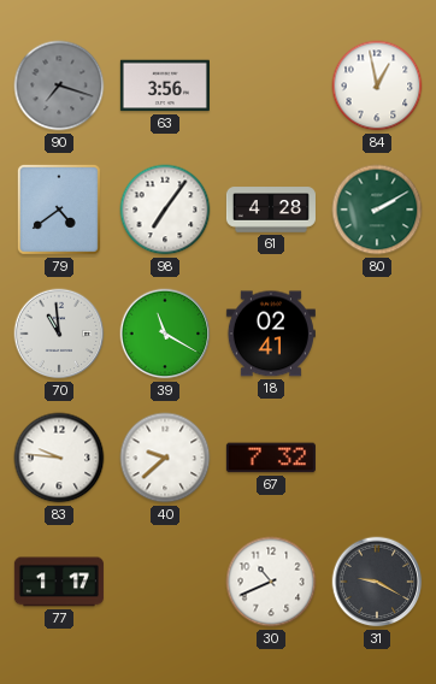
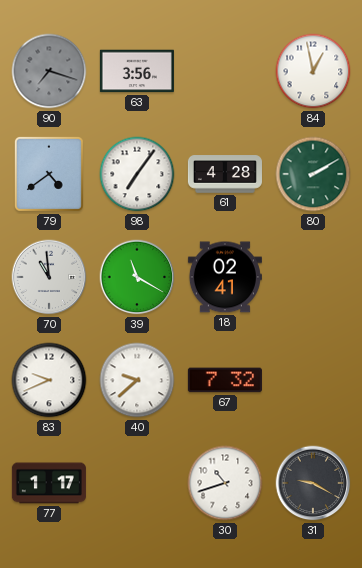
83: 9:46 -> 9:41 (49, 380)
30: 10:41 -> 10:42 (225, 483)
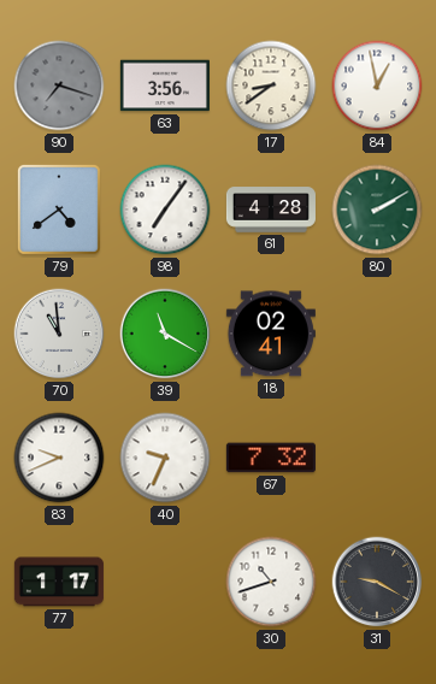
17: none -> 8:39 (271, 85)
40: 9:38 -> 9:34 (165, 458)
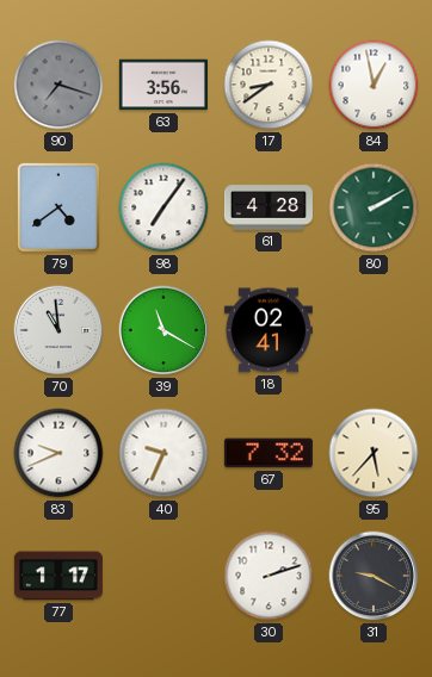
95: none -> 5:37 (374, 453)
30: 10:42 -> 2:12 (269, 576)
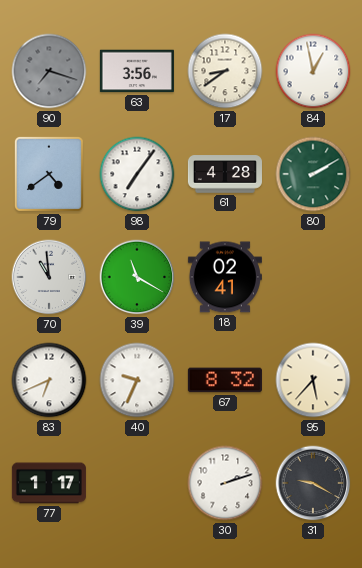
83: 9:41 -> 6:41 (49, 380)
67: 7:32 -> 8:32 (225, 380)
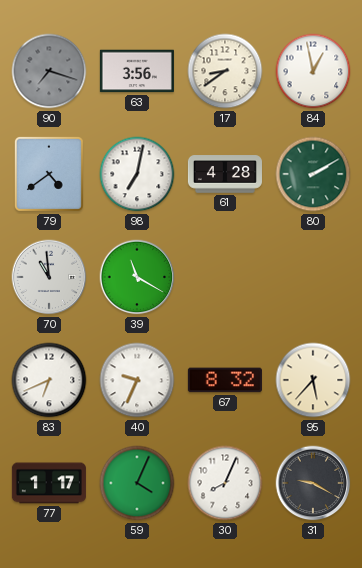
98: 7:06 -> 7:02 (137, 174)
18: 02:41 -> none (225, 277)
59: none -> 4:04 (137, 483)
30: 2:12 -> 8:04 (225, 483)
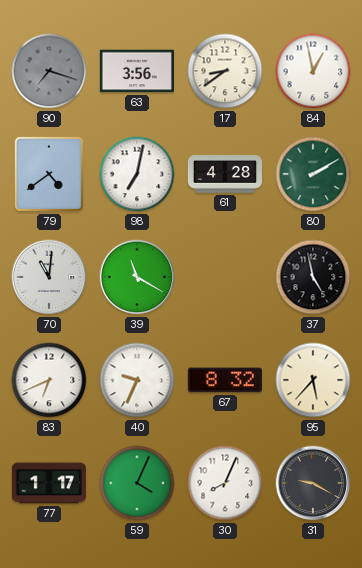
70: 10:59 -> 11:01 (49, 277)
37: none -> 4:58 (313, 277)
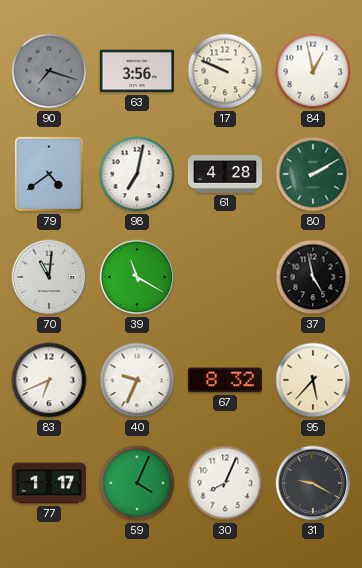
17: 8:39 -> 9:49 (225, 71)
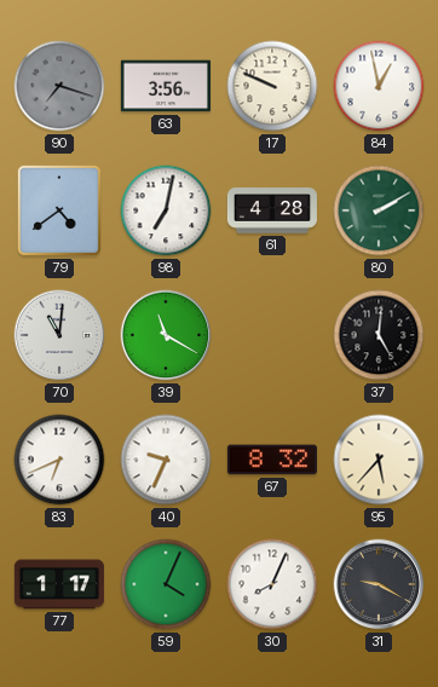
37: 4:58 -> 5:01 (379, 335)
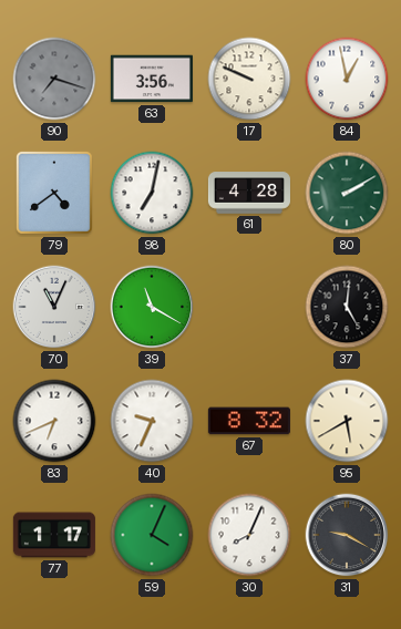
70: 11:01 -> 11:04 (54, 307)
95: 5:37 -> 5:40 (347, 421)
